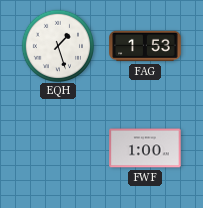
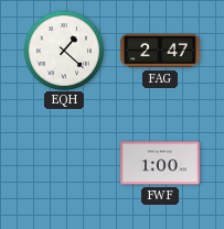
EQH: 1:27 -> 1:22 (63, 50)
FAG: 1:53 -> 2:47 (160, 51)
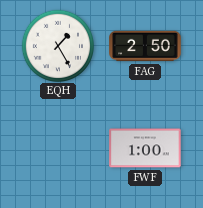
EQH: 1:22 -> 1:25 (57, 45)
FAG: 2:47 -> 2:50 (145, 46)
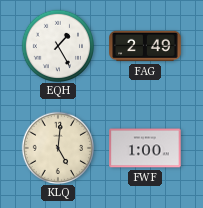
FAG: 2:50 -> 2:49 (145, 46)
KLQ: none -> 5:01 (57, 147)
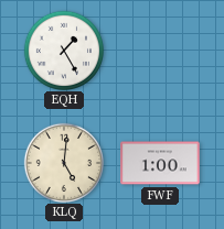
FAG: 2:49 -> none (145, 46)
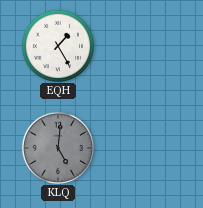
KLQ dial: cream -> grey (57, 147)
FWF: 1:00 -> none (160, 163)
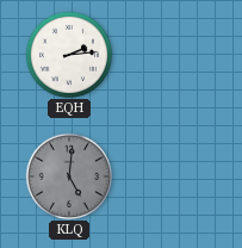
EQH: 1:25 -> 2:14 (68, 54)
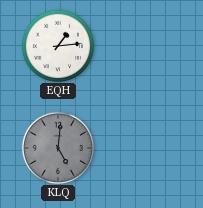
EQH: 2:14 -> 1:14 (57, 45)
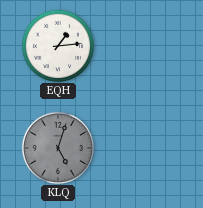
KLQ: 5:01 -> 5:03 (57, 147)
